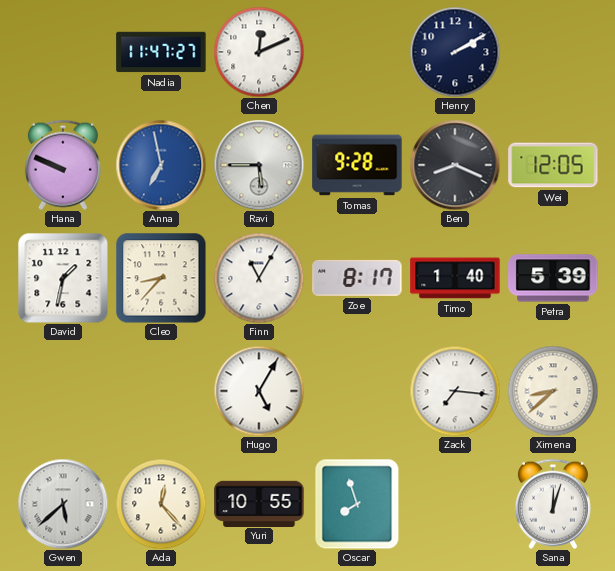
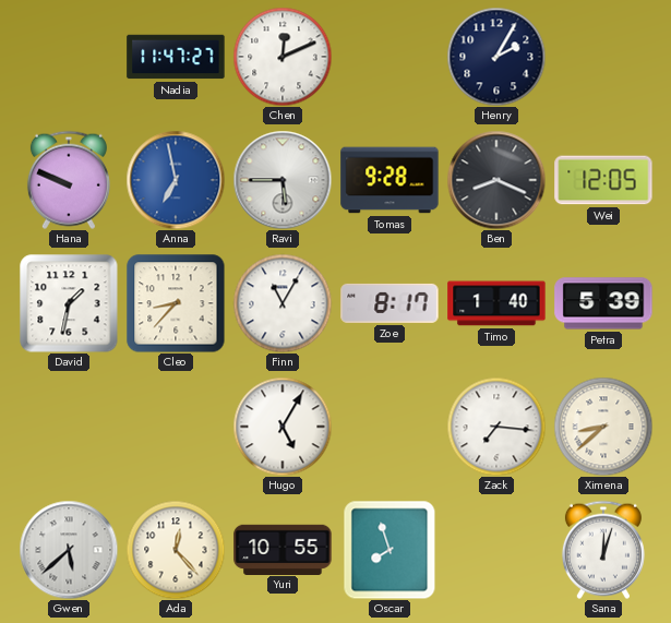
Henry: 2:10 -> 2:05 (496, 57)
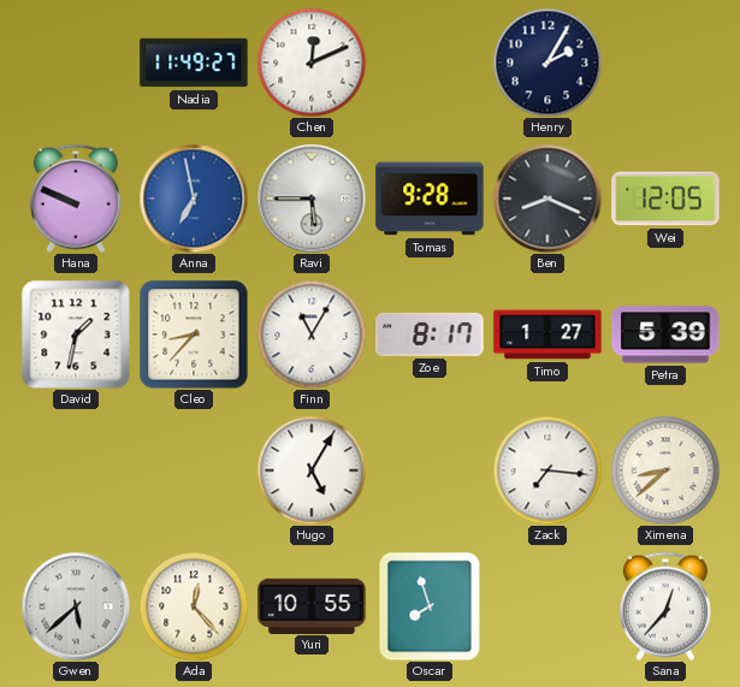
Nadia: 11:47 -> 11:49 (194, 63)
Timo: 1:40 -> 1:27 (547, 334)
Sana: 12:03 -> 12:37 (665, 606)
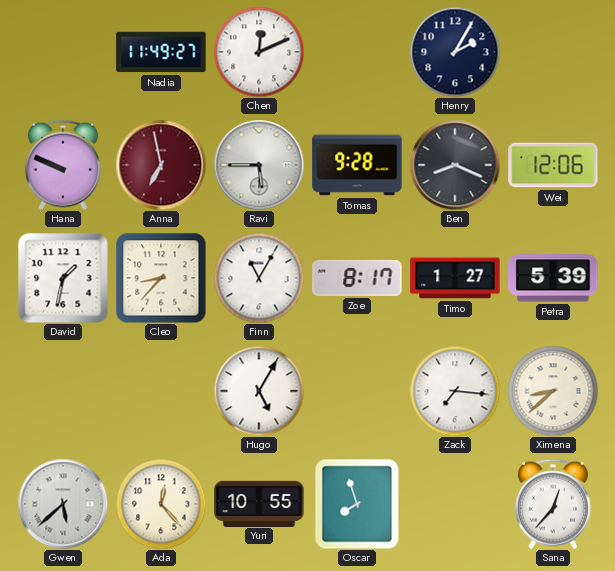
Anna dial: blue -> burgundy (161, 165)
Wei: 12:05 -> 12:06 (553, 165)
